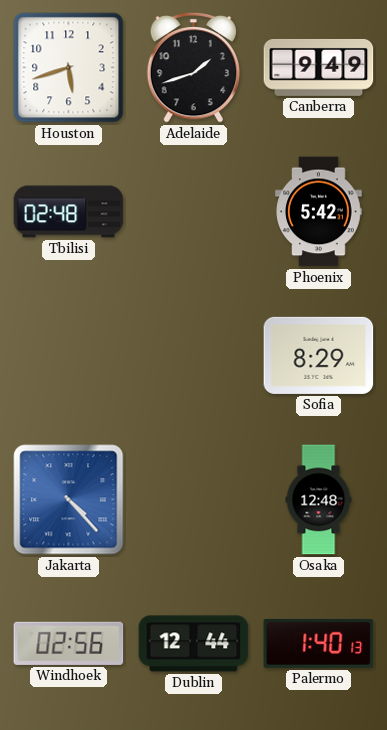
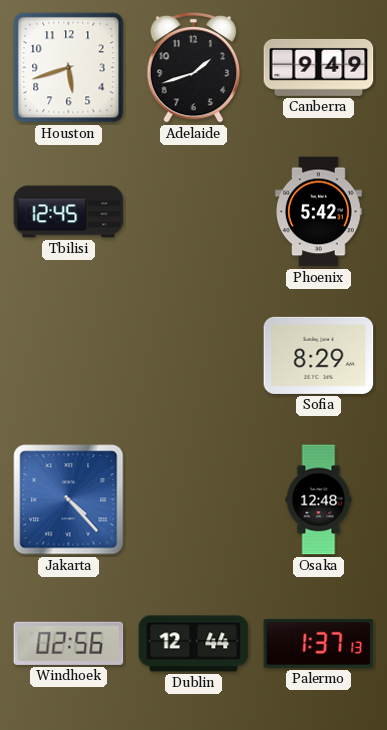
Tbilisi: 02:48 -> 12:45 (69, 212)
Palermo: 1:40 -> 1:37 (319, 643)
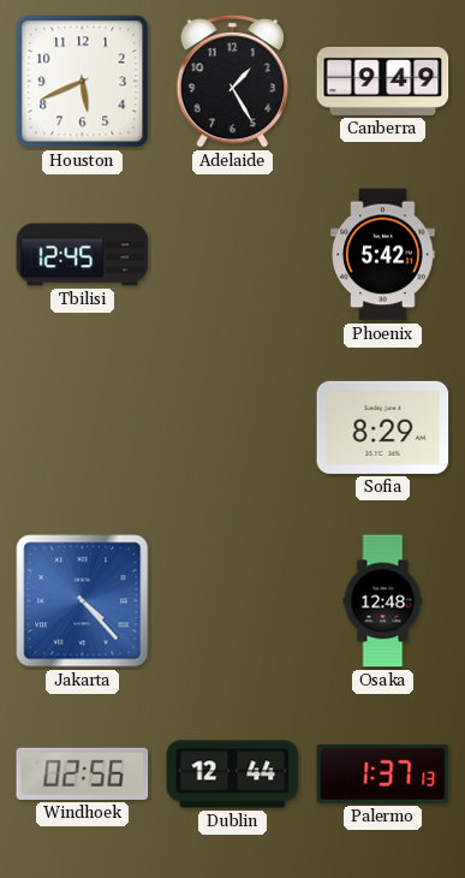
Houston: 5:42 -> 5:41 (83, 82)
Adelaide: 1:42 -> 1:25 (233, 81)
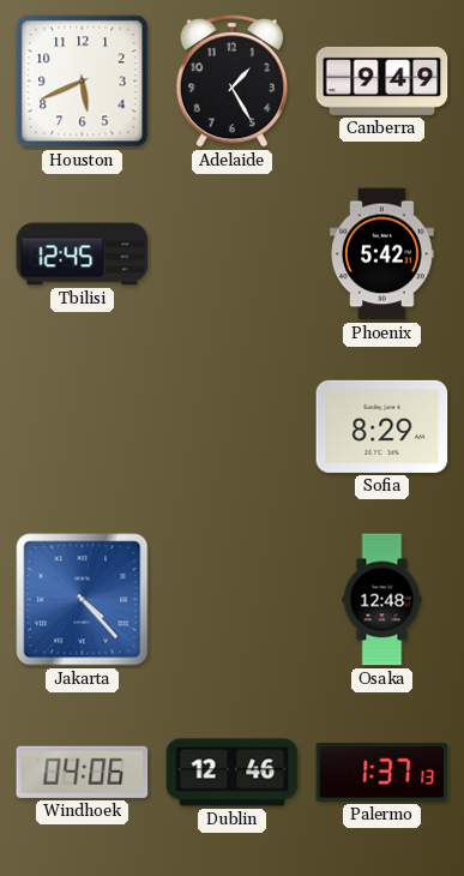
Windhoek: 02:56 -> 04:06 (83, 772)
Dublin: 12:44 -> 12:46 (233, 773)
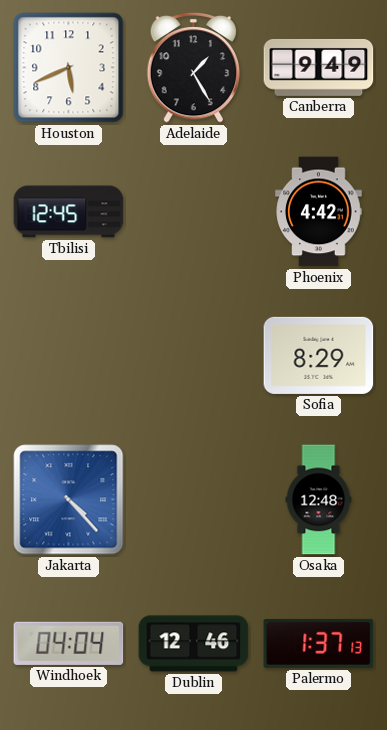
Phoenix: 5:42 -> 4:42 (319, 212)
Windhoek: 04:06 -> 04:04 (69, 643)
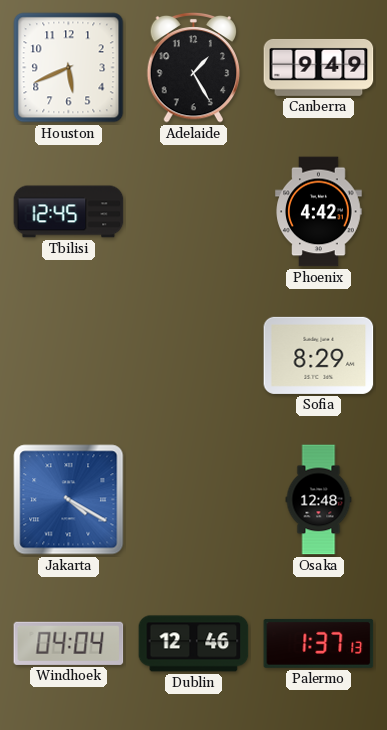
Jakarta: 4:23 -> 4:20 (69, 500)
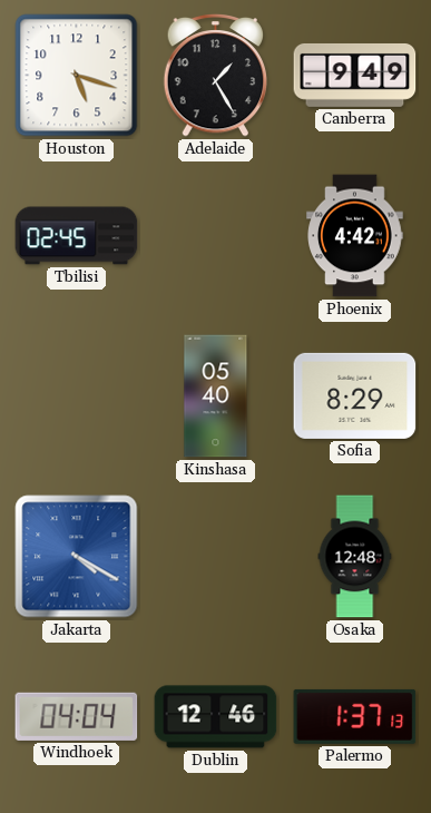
Houston: 5:41 -> 5:18 (77, 76)
Tbilisi: 12:45 -> 02:45 (77, 236)
Kinshasa: none -> 05:40 (216, 396)
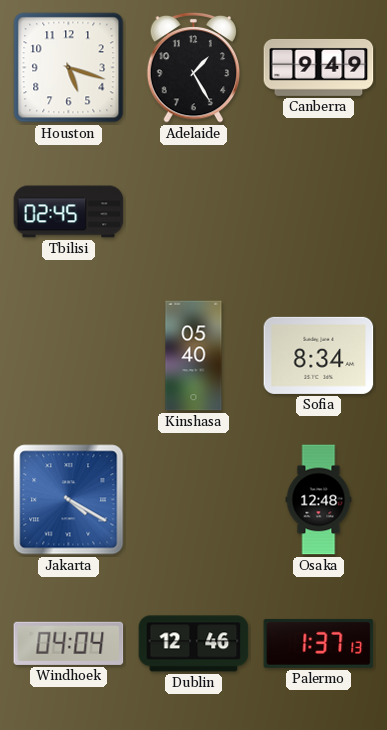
Phoenix: 4:42 -> none (355, 236)
Sofia: 8:29 -> 8:34 (319, 355)
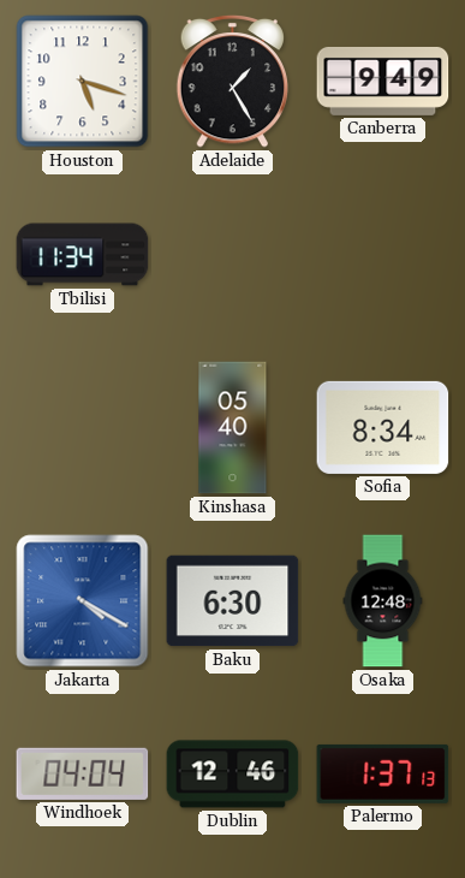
Tbilisi: 02:45 -> 11:34 (83, 255)
Baku: none -> 6:30 (233, 601)
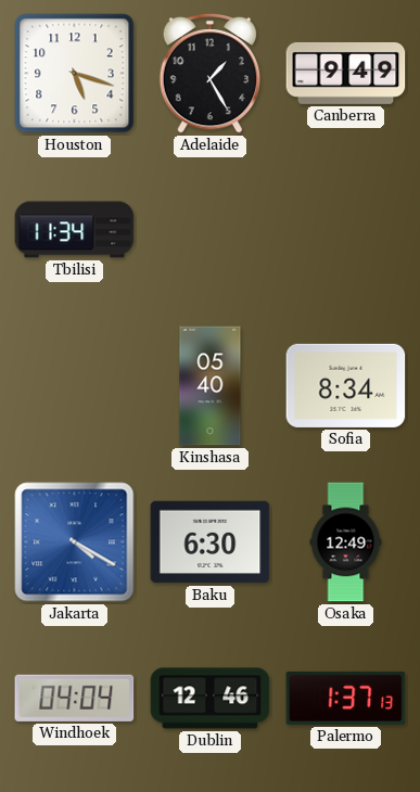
Osaka: 12:48 -> 12:49 (346, 542)
